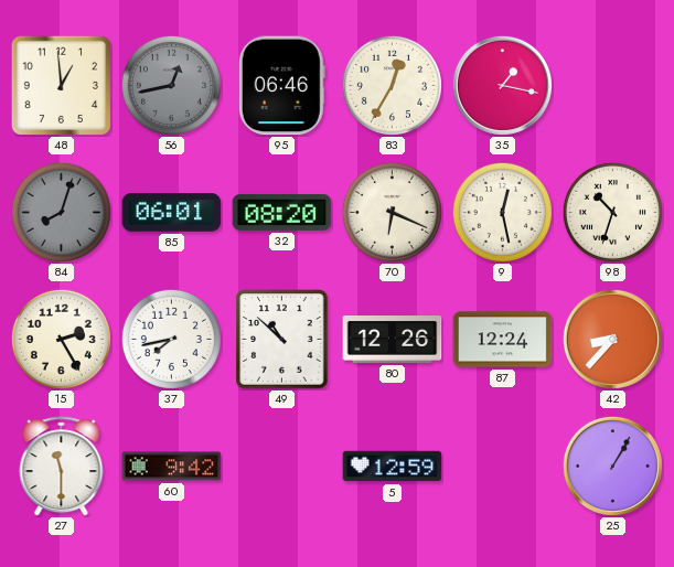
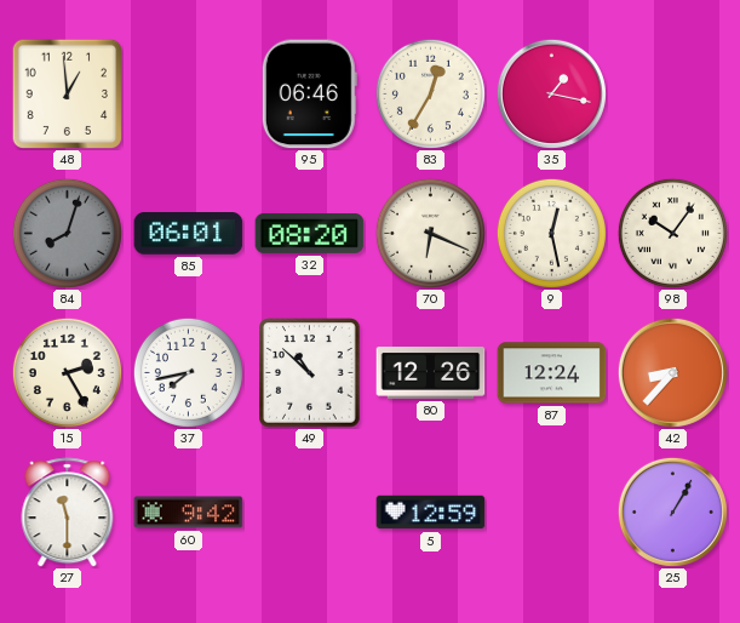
56: 12:43 -> none (171, 85)
98: 10:33 -> 10:06 (672, 233)
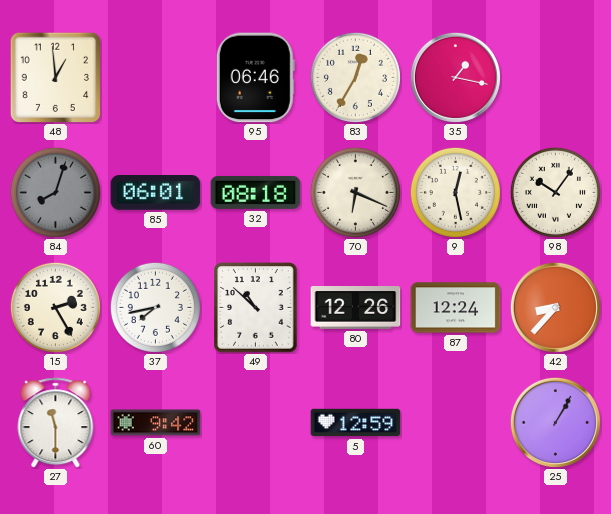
32: 08:20 -> 08:18 (256, 192)
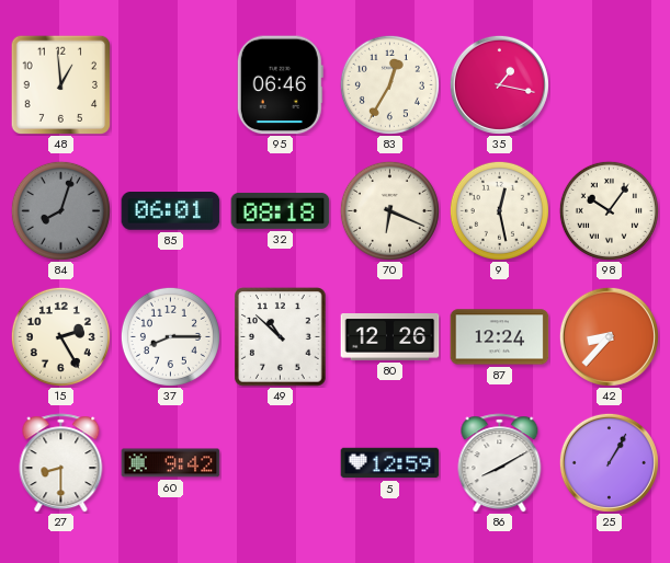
37: 7:43 -> 8:15 (170, 336)
27: 11:30 -> 8:30 (61, 463)
86: none -> 8:10 (500, 463)
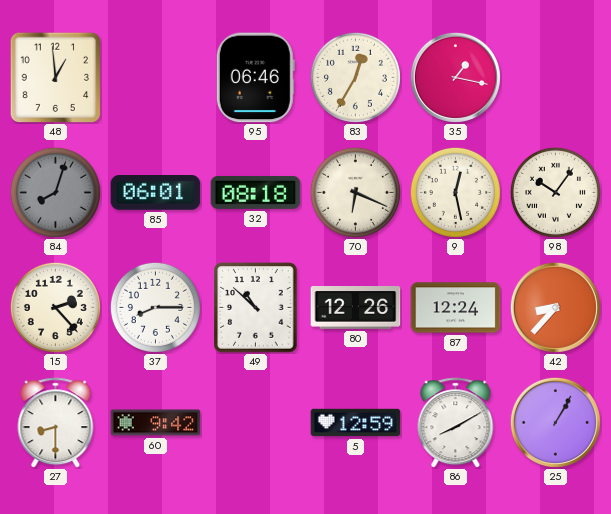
15: 2:25 -> 2:23 (55, 307)
